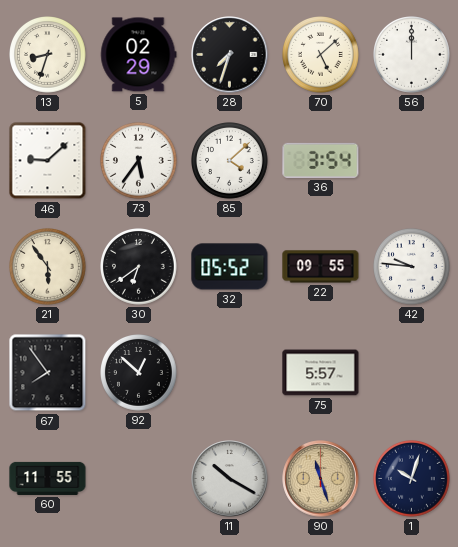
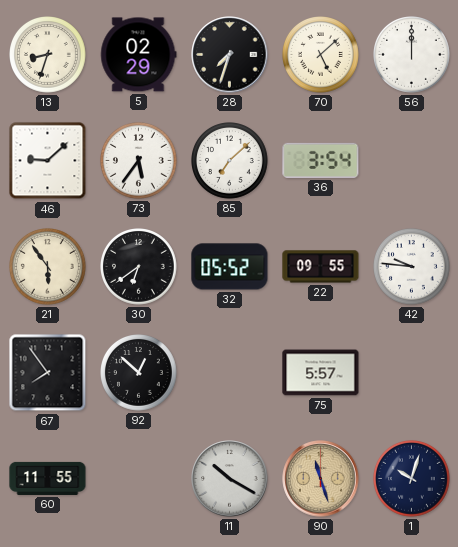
85: 4:08 -> 7:08 (230, 161)
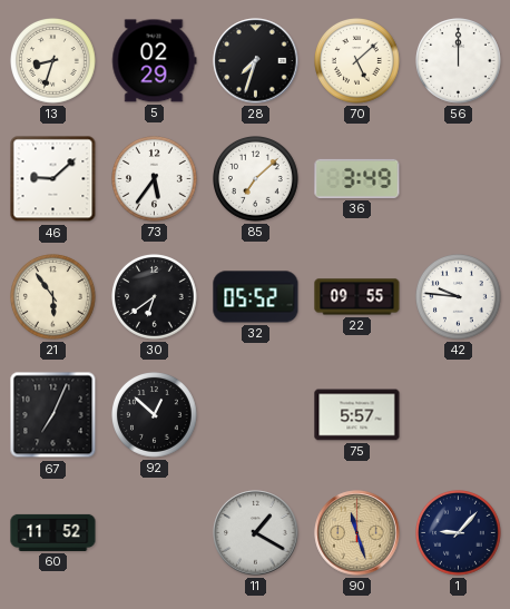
36: 3:54 -> 3:49 (357, 178)
67: 7:54 -> 7:04 (53, 415)
60: 11:55 -> 11:52 (53, 532)
11: 10:20 -> 1:20 (256, 533)
1: 10:03 -> 9:07 (459, 533)
